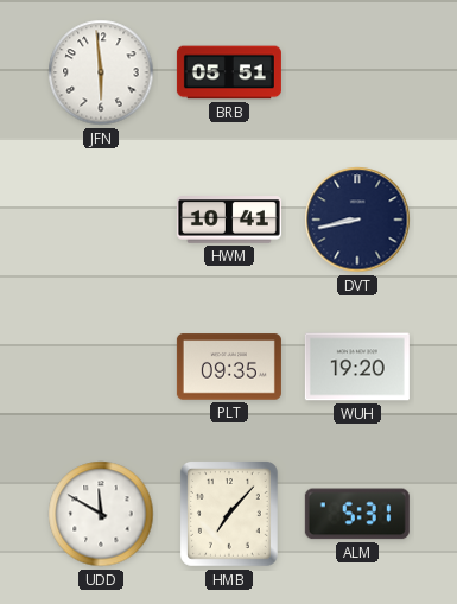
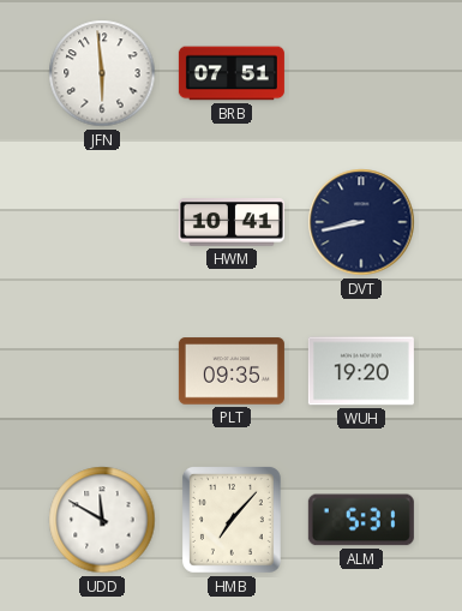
BRB: 05:51 -> 07:51 (232, 73)
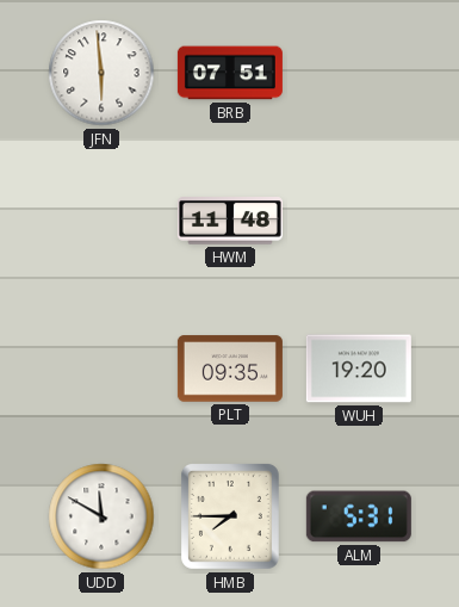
HWM: 10:41 -> 11:48 (230, 222)
DVT: 8:43 -> none (361, 222)
HMB: 7:07 -> 7:45 (230, 516)
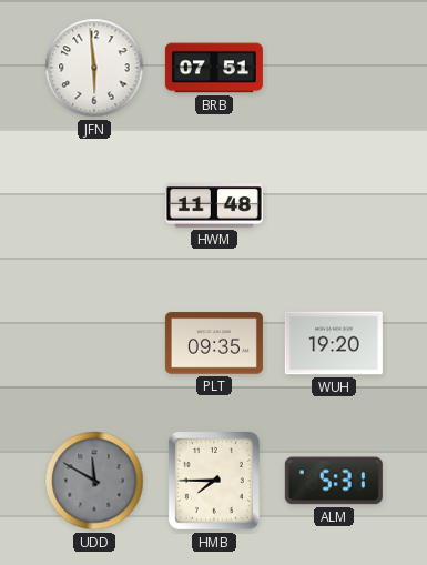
UDD dial: white -> grey (94, 481)
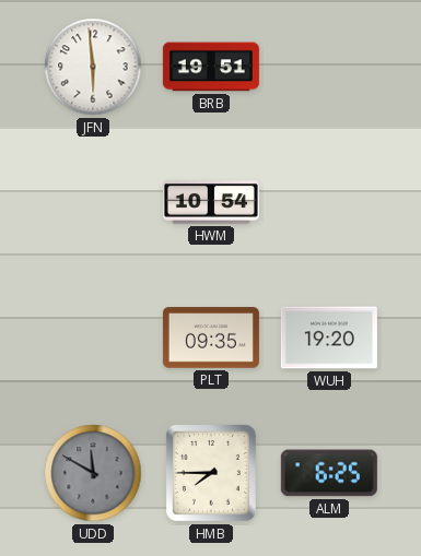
BRB: 07:51 -> 19:51 (211, 67)
HWM: 11:48 -> 10:54 (211, 203)
ALM: 5:31 -> 6:25 (329, 473)
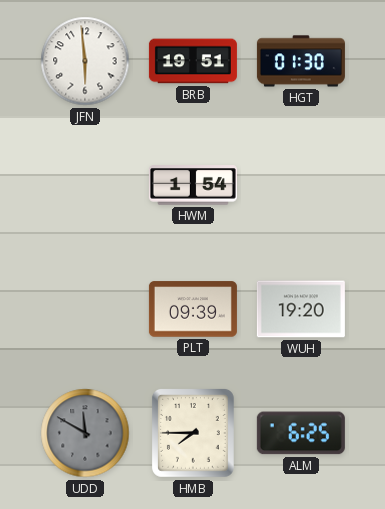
HGT: none -> 01:30 (301, 61)
HWM: 10:54 -> 1:54 (193, 186)
PLT: 09:35 -> 09:39 (193, 309)
